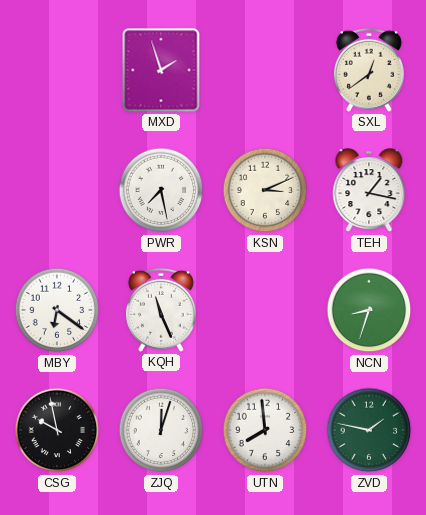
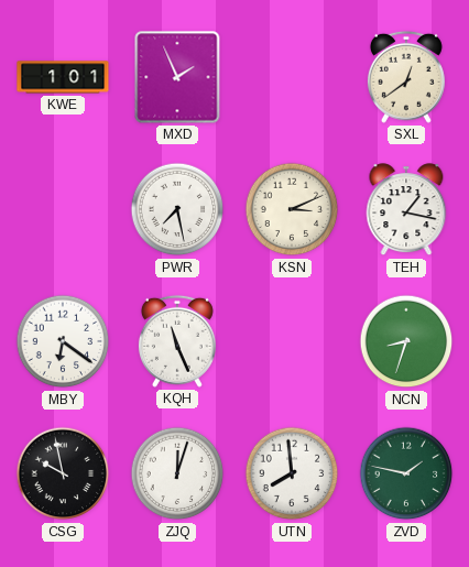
KWE: none -> 1:01 (63, 77)
MXD: 1:57 -> 1:56 (177, 77)
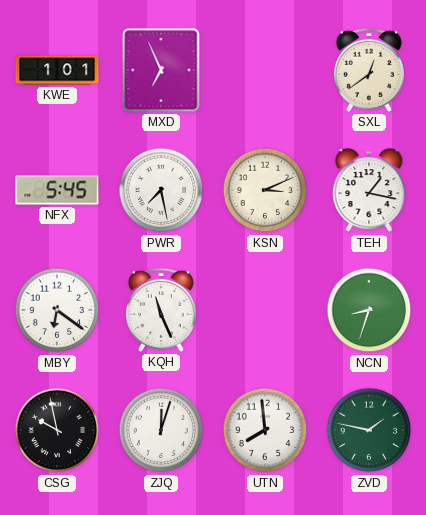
MXD: 1:56 -> 6:56 (161, 70)
NFX: none -> 5:45 (57, 190)
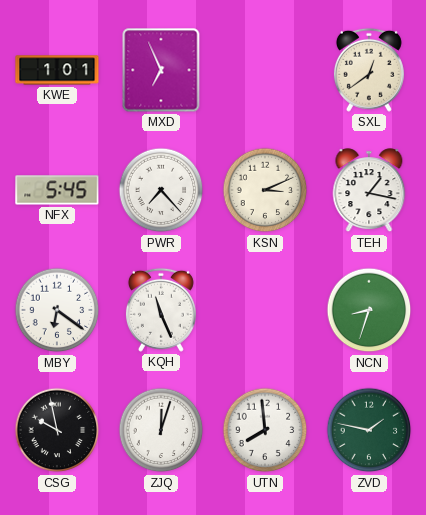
PWR: 7:28 -> 7:23 (161, 190)
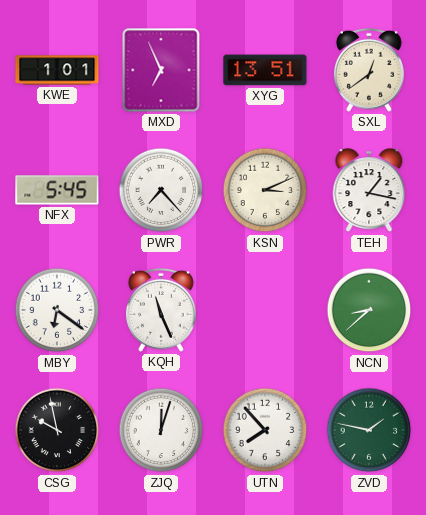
XYG: none -> 13:51 (265, 70)
NCN: 8:33 -> 8:38 (369, 310)
UTN: 7:59 -> 7:53 (265, 430)
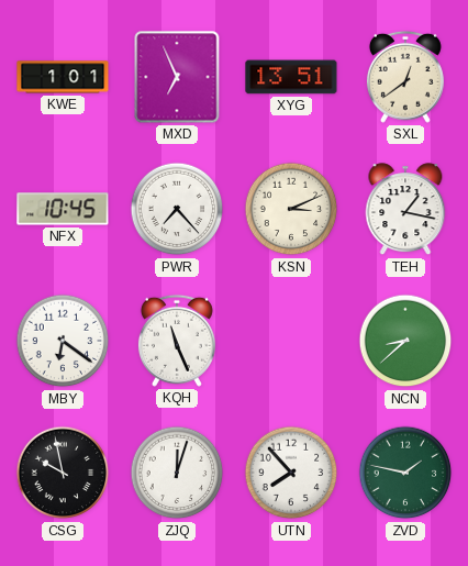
NFX: 5:45 -> 10:45 (63, 209)
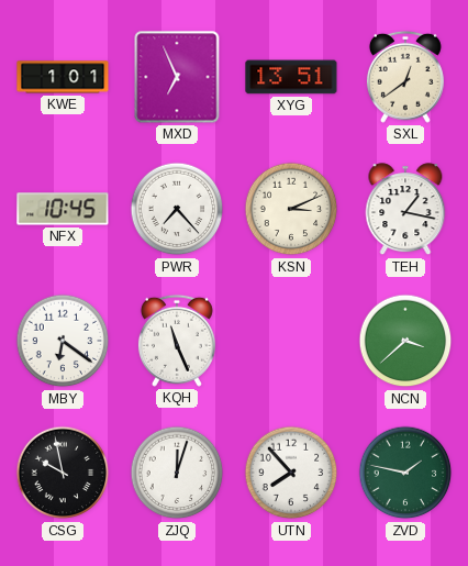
NCN: 8:38 -> 3:38 (405, 341)
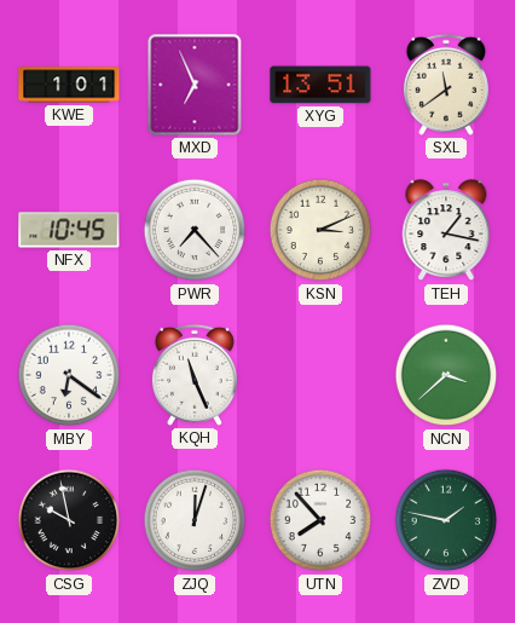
SXL: 12:39 -> 11:39 (446, 85)
